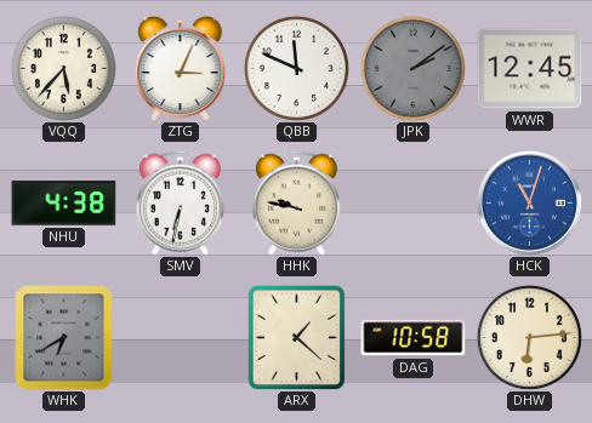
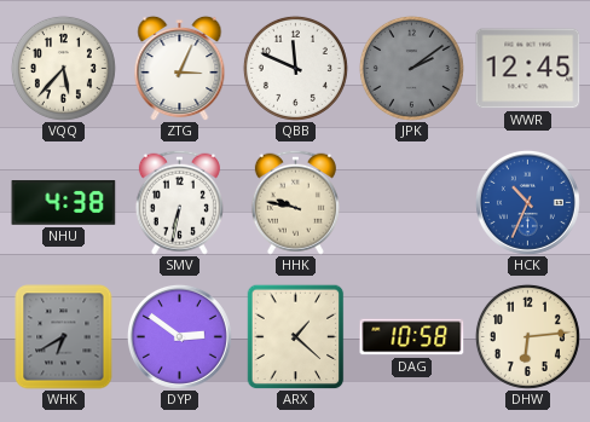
HCK: 11:03 -> 10:34 (527, 202)
DYP: none -> 2:51 (179, 336)
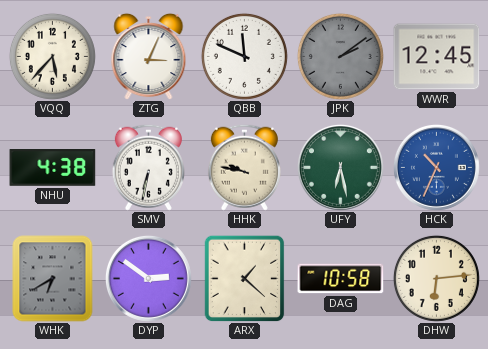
UFY: none -> 6:28 (340, 167)
